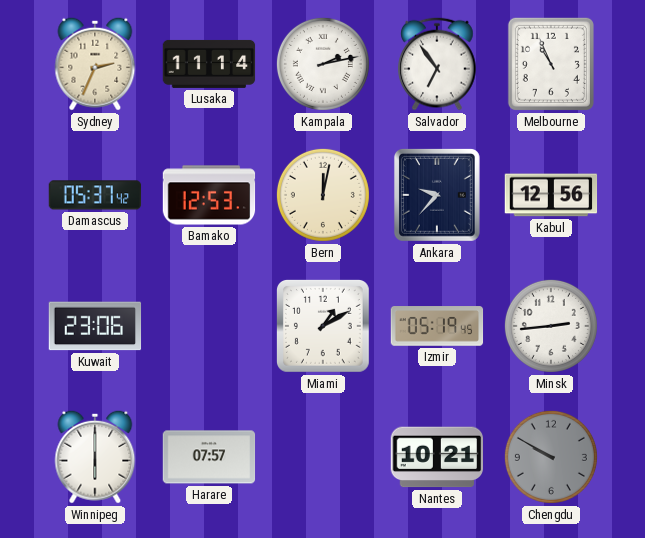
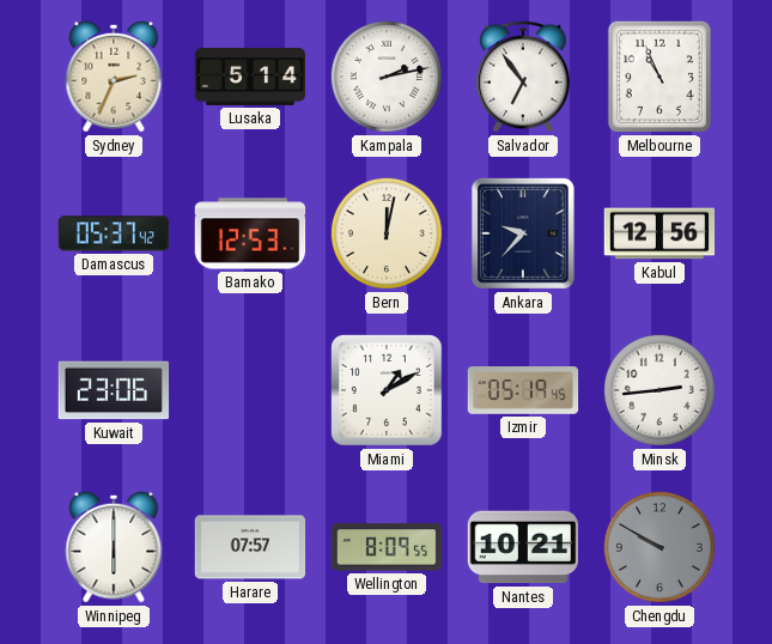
Lusaka: 11:14 -> 5:14 (250, 77)
Wellington: none -> 8:09 (387, 547)
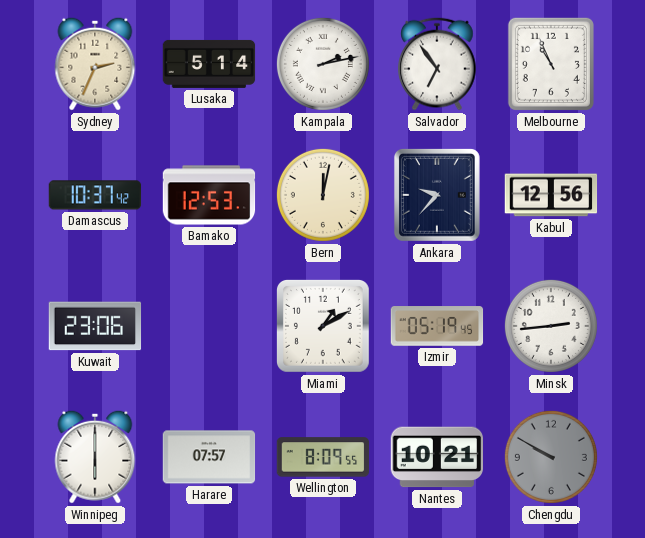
Damascus: 05:37 -> 10:37 (95, 195)
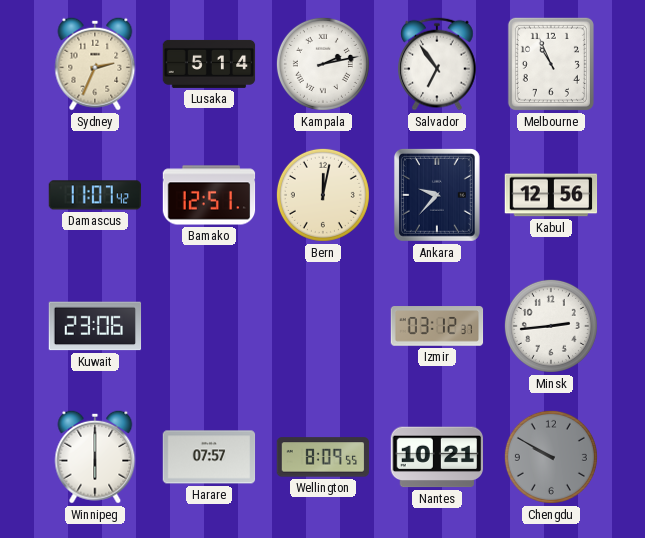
Damascus: 10:37 -> 11:07 (95, 195)
Bamako: 12:53 -> 12:51 (209, 195)
Miami: 1:10 -> none (323, 326)
Izmir: 05:19 -> 03:12 (437, 326)
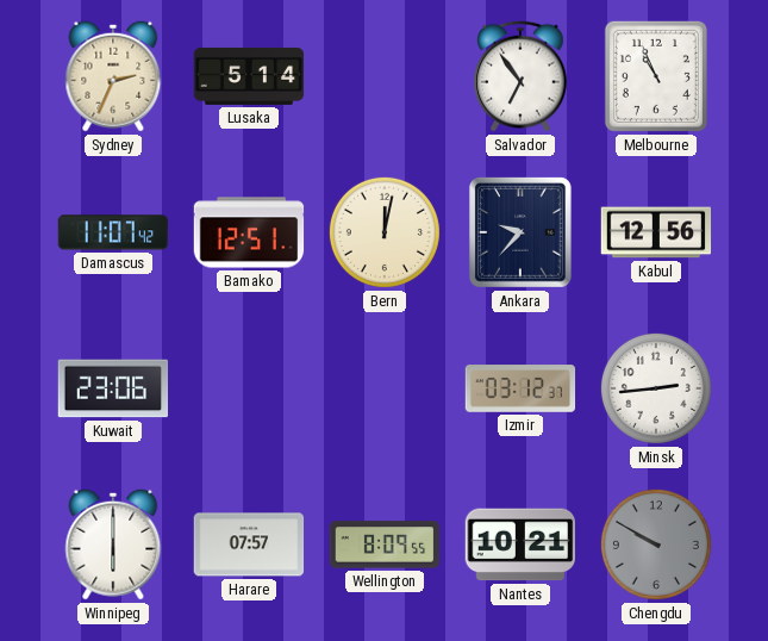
Kampala: 2:13 -> none (323, 64)
